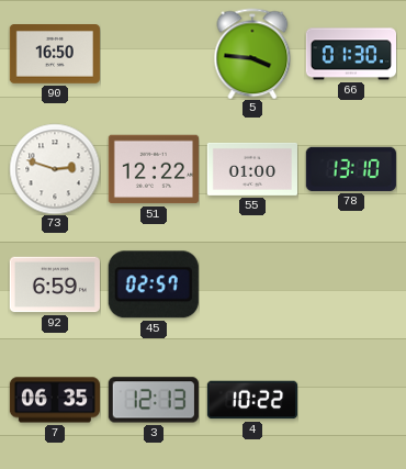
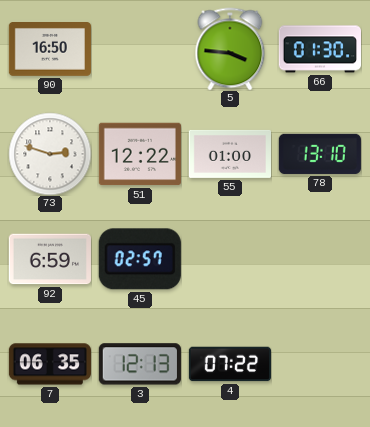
4: 10:22 -> 07:22 (229, 364)
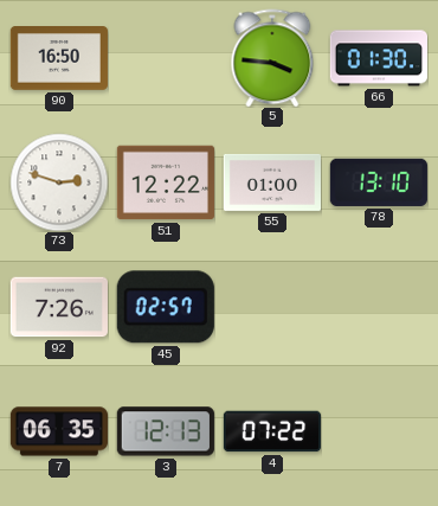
92: 6:59 -> 7:26 (59, 307)
